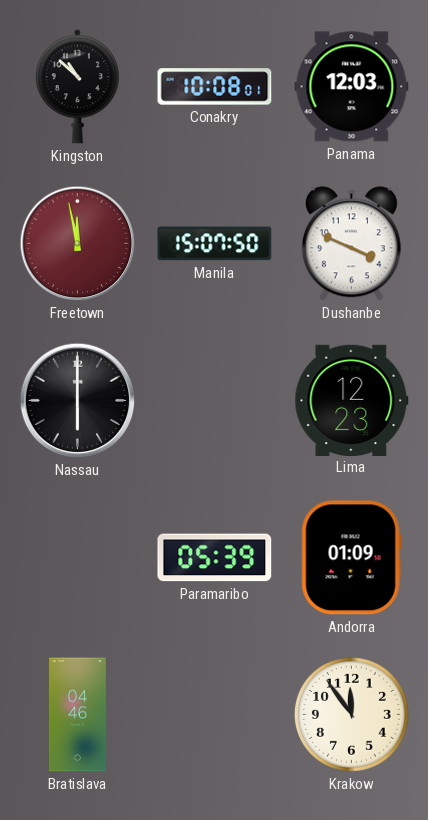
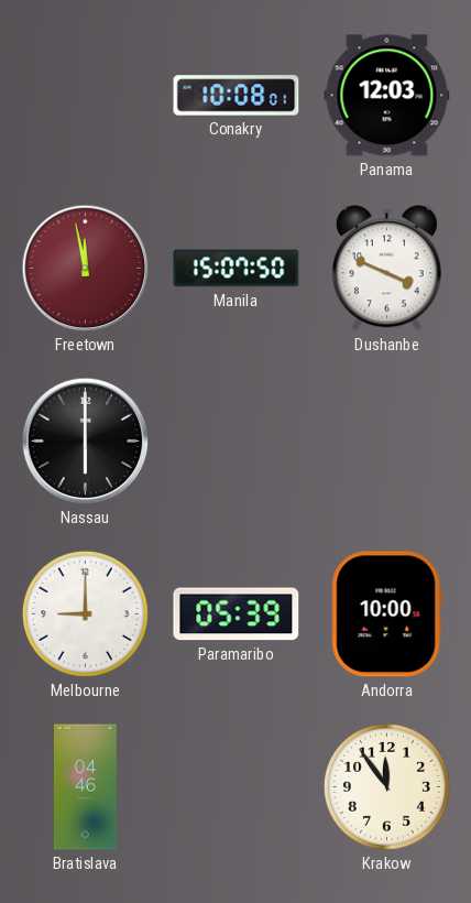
Kingston: 10:52 -> none (77, 87)
Lima: 12:23 -> none (352, 400)
Melbourne: none -> 9:00 (85, 613)
Andorra: 01:09 -> 10:00 (386, 614)
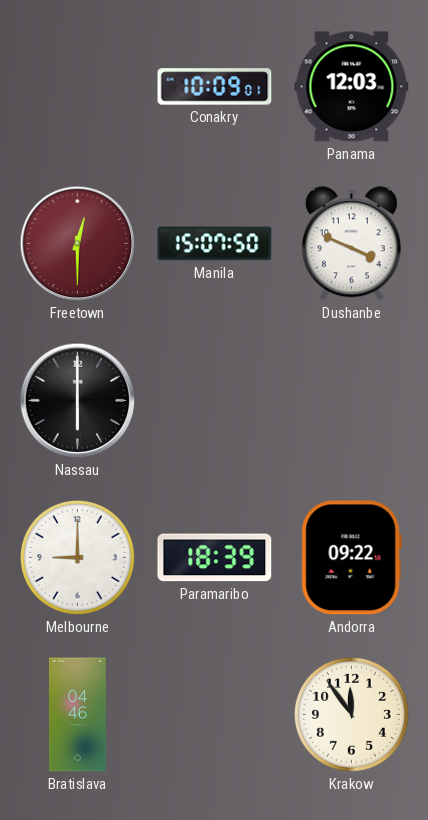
Conakry: 10:08 -> 10:09 (215, 87)
Freetown: 11:58 -> 12:30 (78, 244)
Paramaribo: 05:39 -> 18:39 (215, 558)
Andorra: 10:00 -> 09:22 (351, 558)
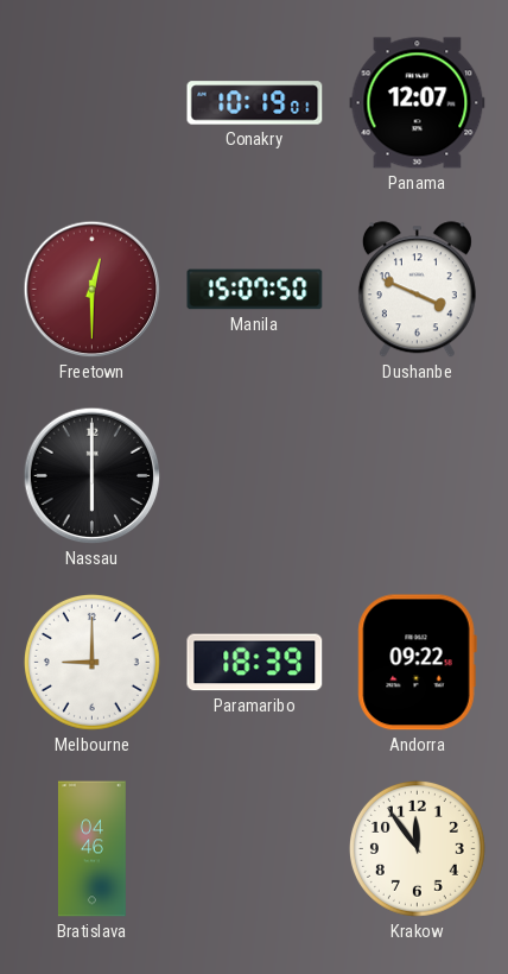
Conakry: 10:09 -> 10:19 (255, 103)
Panama: 12:03 -> 12:07 (418, 103)
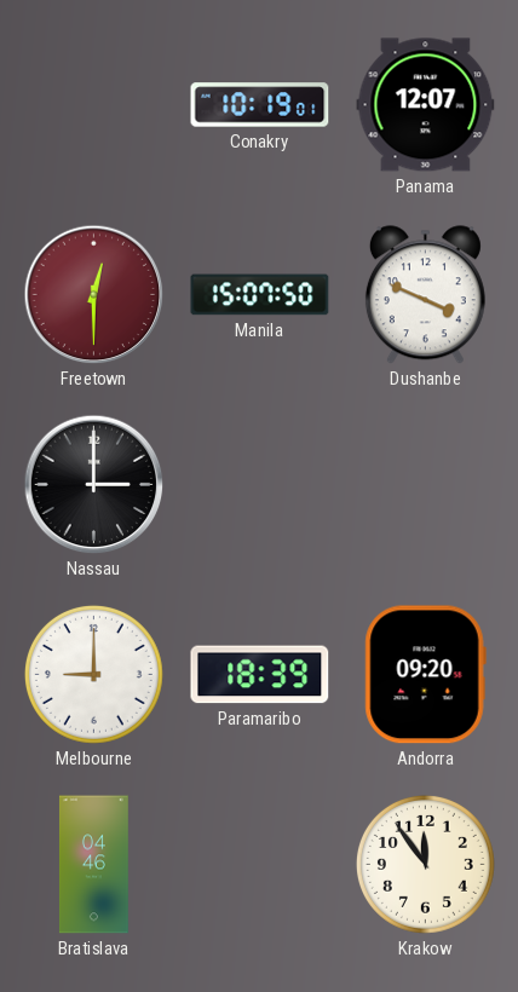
Nassau: 6:00 -> 3:00 (94, 485)
Andorra: 09:22 -> 09:20 (425, 675)
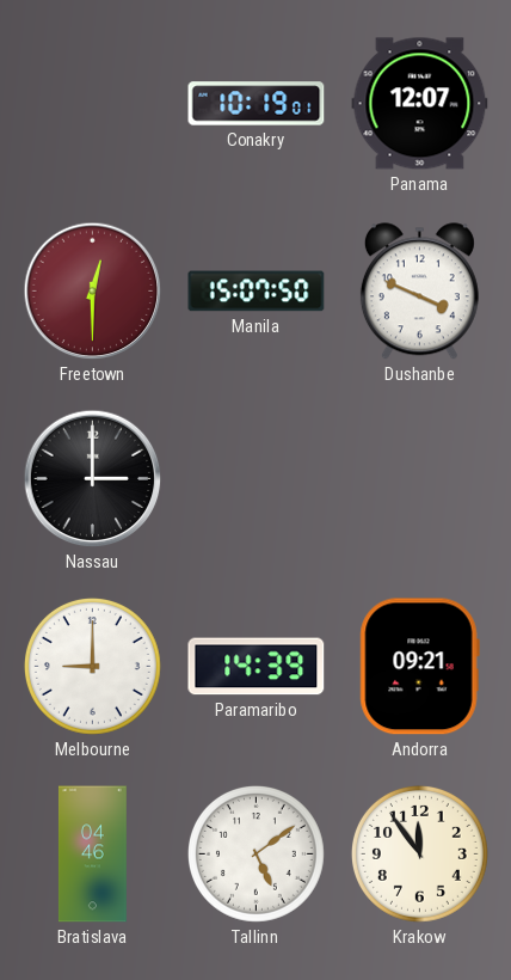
Paramaribo: 18:39 -> 14:39 (257, 667)
Andorra: 09:20 -> 09:21 (419, 667)
Tallinn: none -> 5:09 (255, 853)
